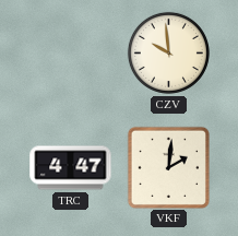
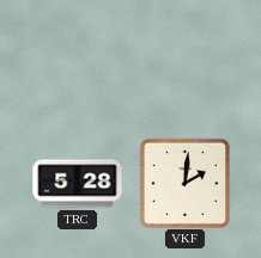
CZV: 9:59 -> none (168, 52)
TRC: 4:47 -> 5:28 (78, 184)
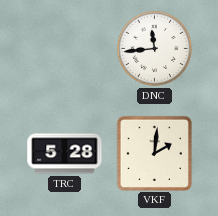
DNC: none -> 11:44 (154, 48)
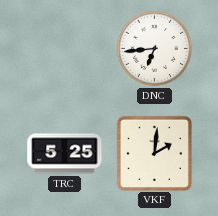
DNC: 11:44 -> 6:44 (154, 48)
TRC: 5:28 -> 5:25 (65, 154)
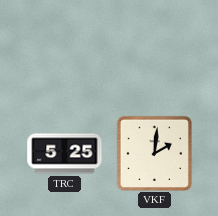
DNC: 6:44 -> none (154, 48)
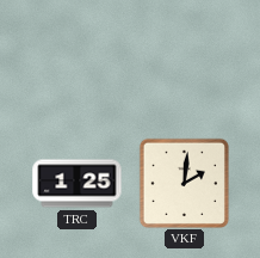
TRC: 5:25 -> 1:25 (78, 184)
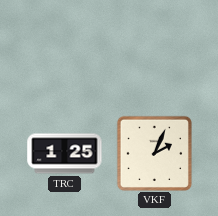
VKF: 2:01 -> 2:04 (154, 153)
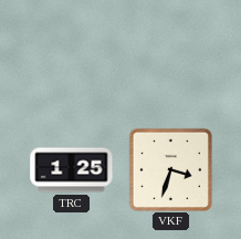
VKF: 2:04 -> 3:33 (170, 169)
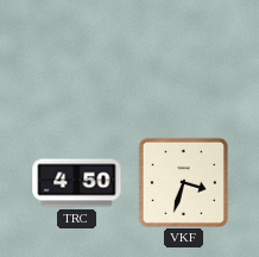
TRC: 1:25 -> 4:50 (77, 183)
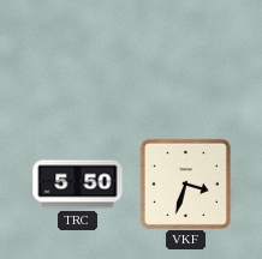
TRC: 4:50 -> 5:50 (78, 185)
